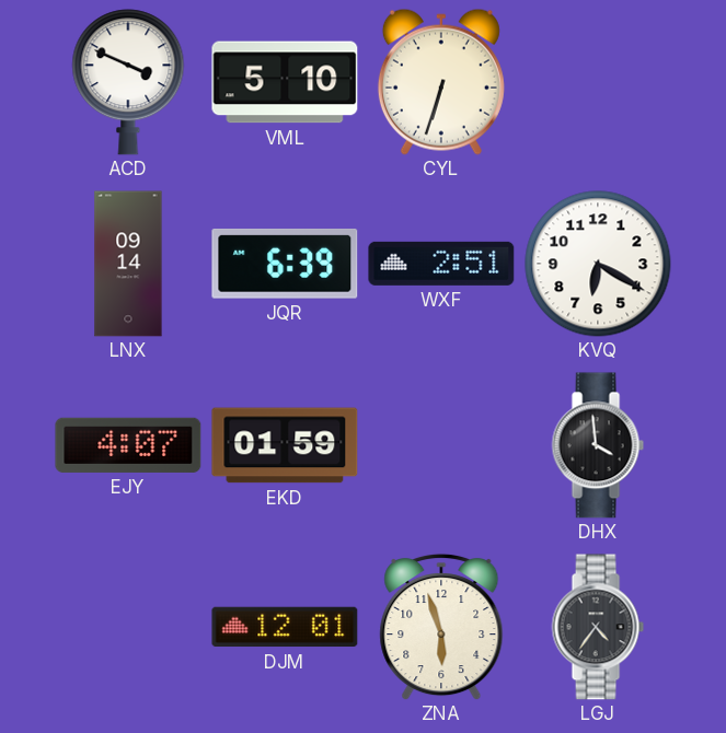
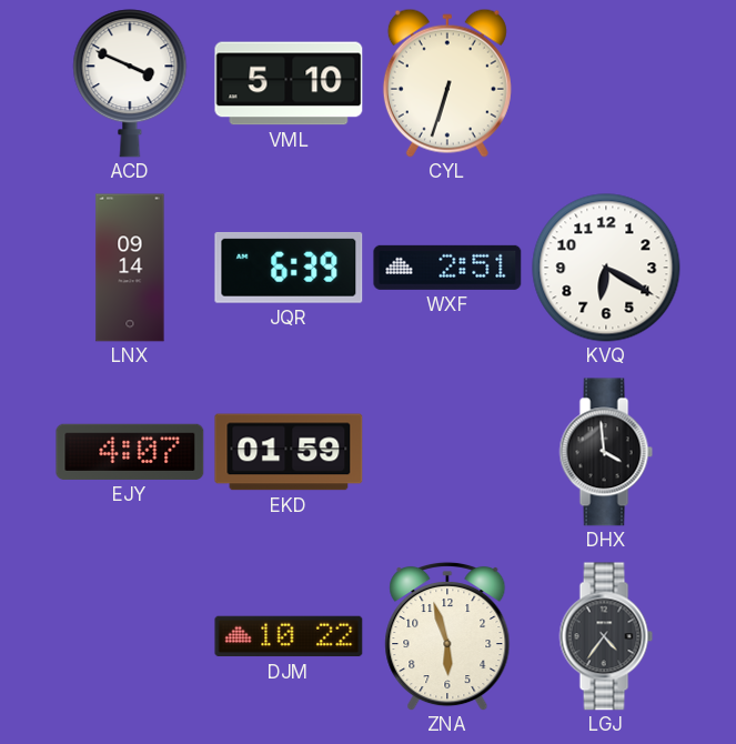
DJM: 12:01 -> 10:22 (289, 636)
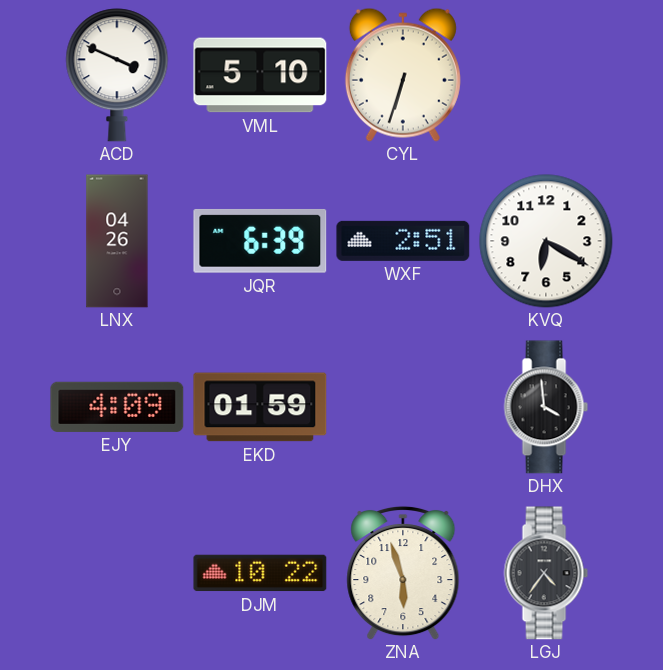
LNX: 09:14 -> 04:26 (117, 241)
EJY: 4:07 -> 4:09 (117, 407)
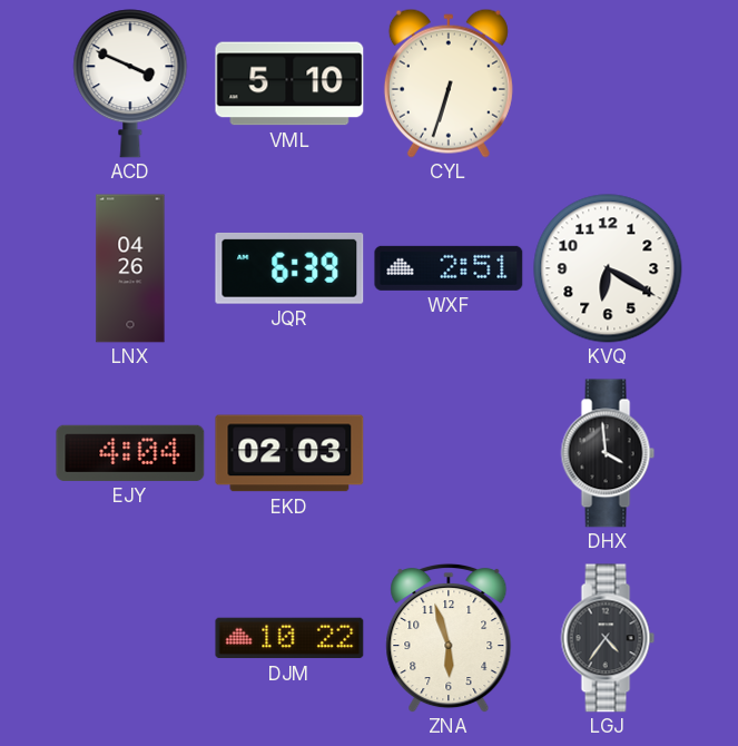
EJY: 4:09 -> 4:04 (130, 453)
EKD: 01:59 -> 02:03 (289, 453)
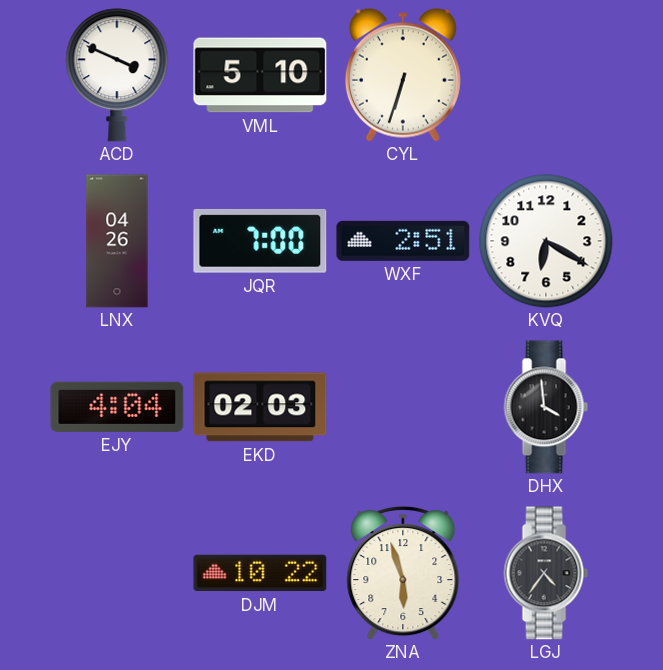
JQR: 6:39 -> 7:00 (260, 241)
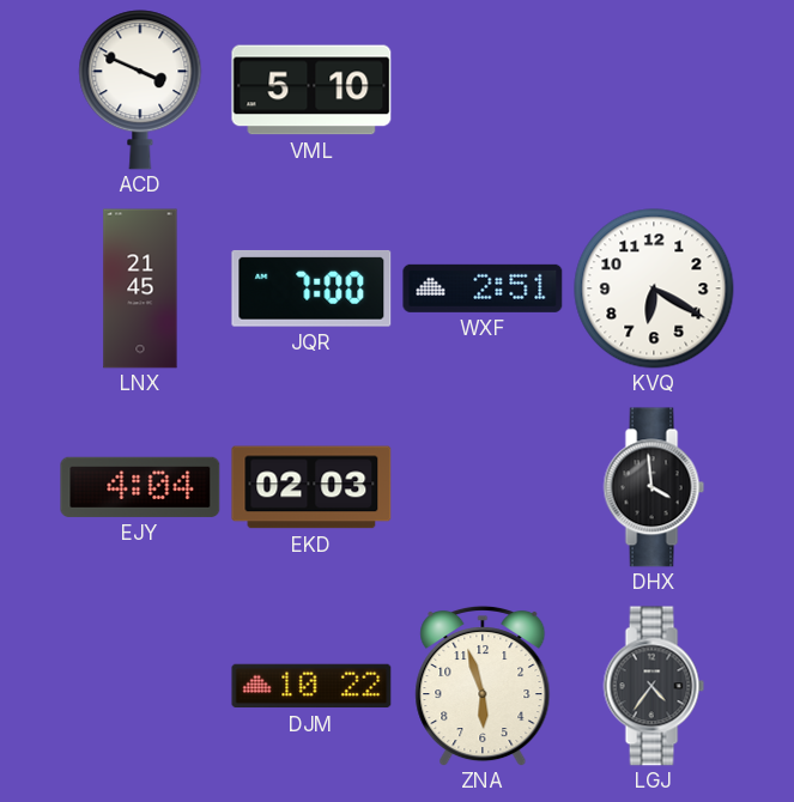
CYL: 6:33 -> none (403, 75)
LNX: 04:26 -> 21:45 (140, 288)
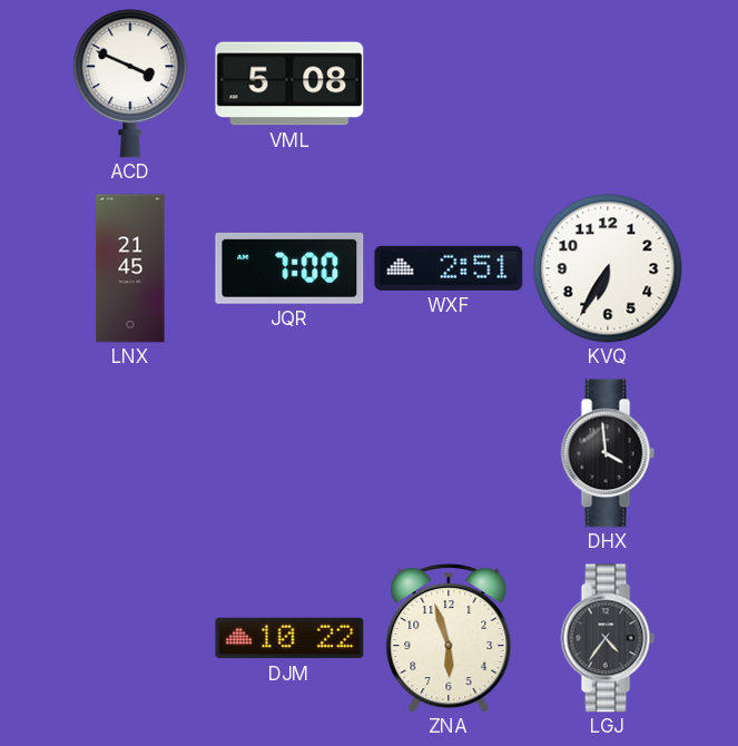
VML: 5:10 -> 5:08 (289, 84)
KVQ: 6:20 -> 6:35 (608, 268)
EJY: 4:04 -> none (140, 487)
EKD: 02:03 -> none (311, 487)
